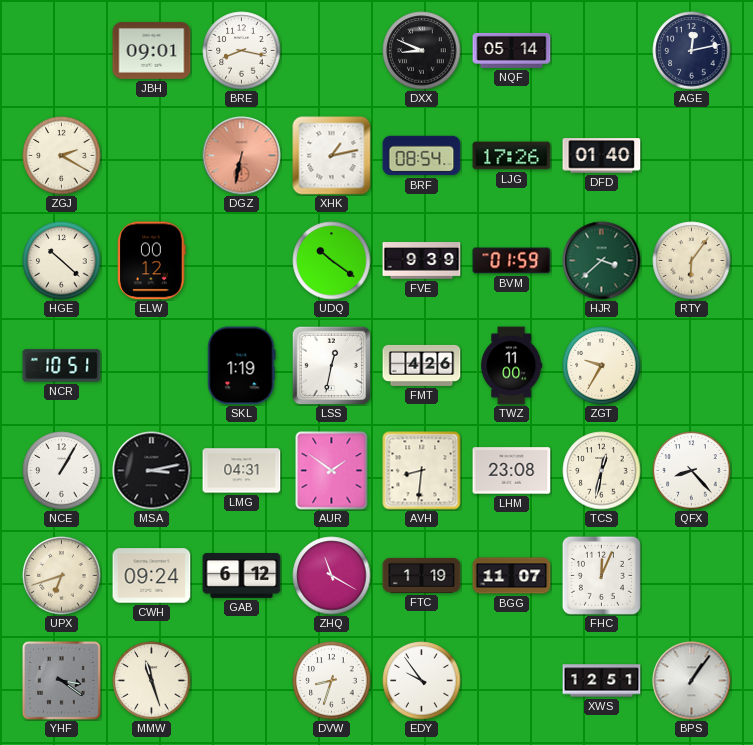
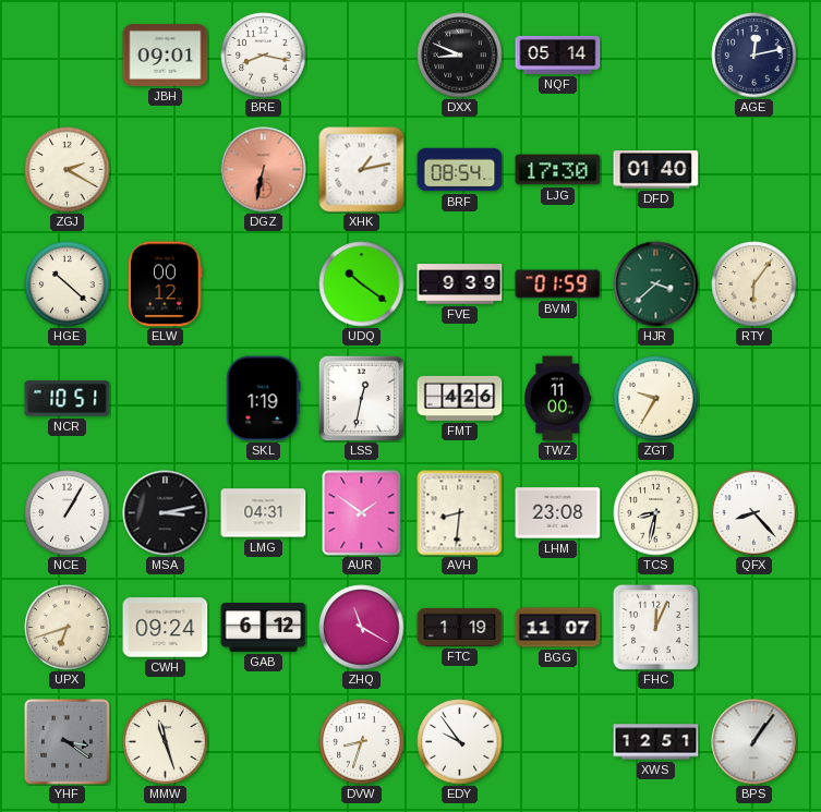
LJG: 17:26 -> 17:30 (558, 170)
TCS: 12:32 -> 8:32 (656, 513)
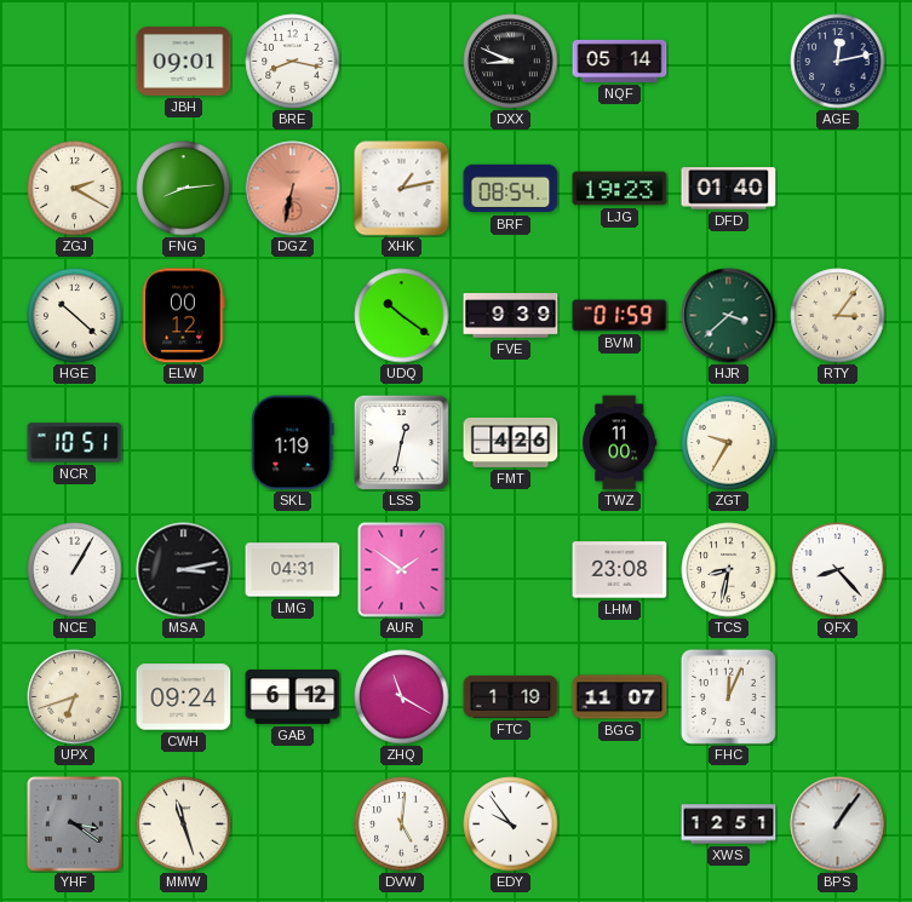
FNG: none -> 8:14 (184, 189)
LJG: 17:30 -> 19:23 (620, 189)
RTY: 6:06 -> 3:06 (838, 316)
AVH: 8:31 -> none (460, 513)
DVW: 8:33 -> 5:01 (402, 825)
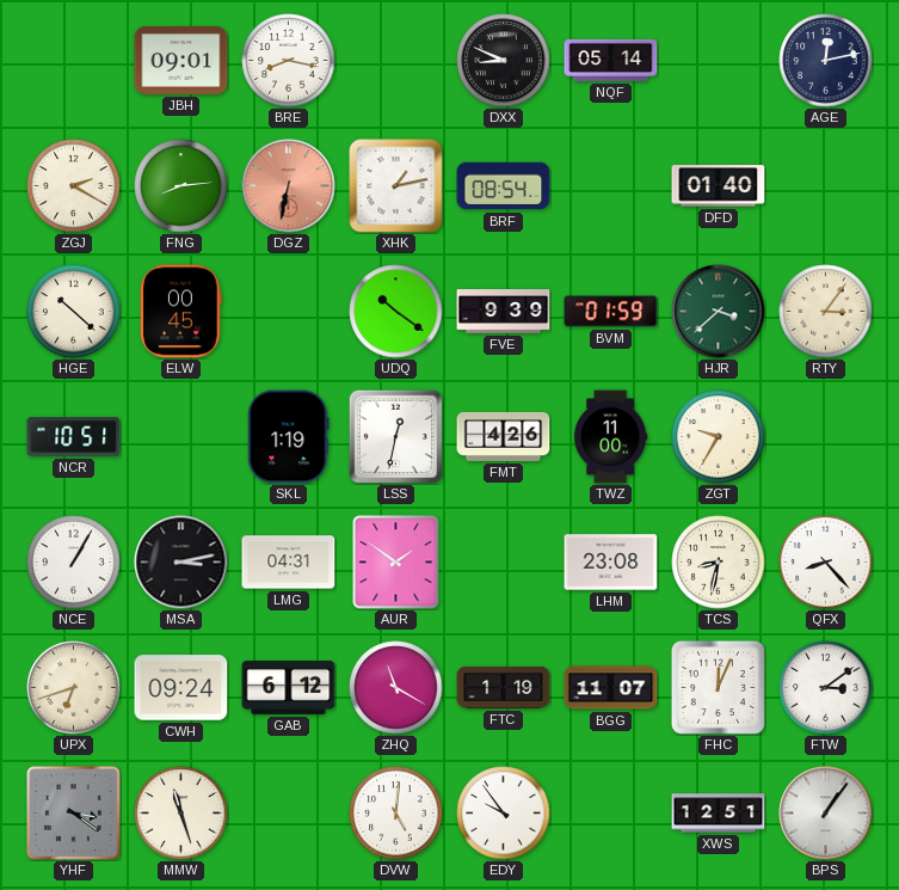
LJG: 19:23 -> none (620, 189)
ELW: 00:12 -> 00:45 (181, 312)
FTW: none -> 3:09 (826, 688)
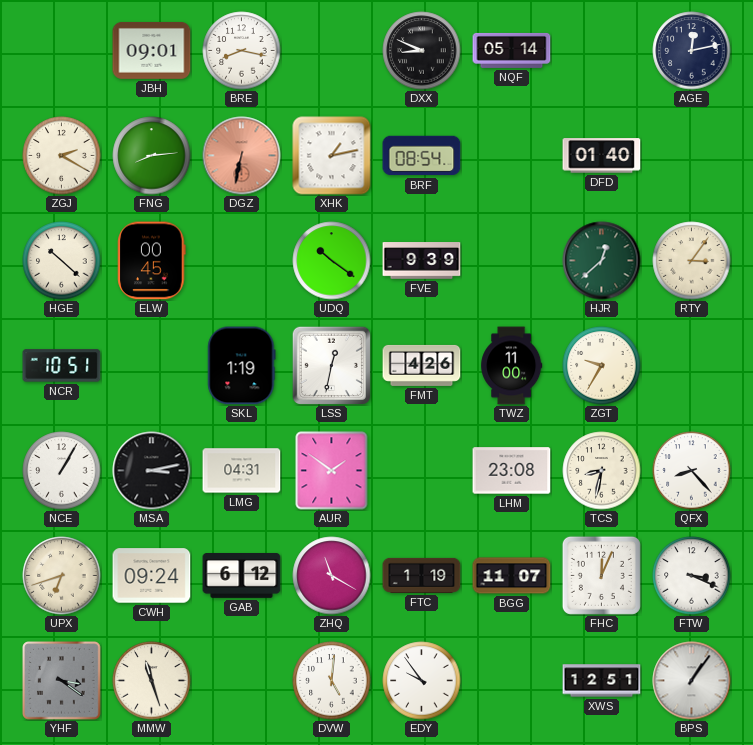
BVM: 01:59 -> none (611, 312)
HJR: 3:38 -> 12:38 (602, 261)
FTW: 3:09 -> 3:19 (692, 576)
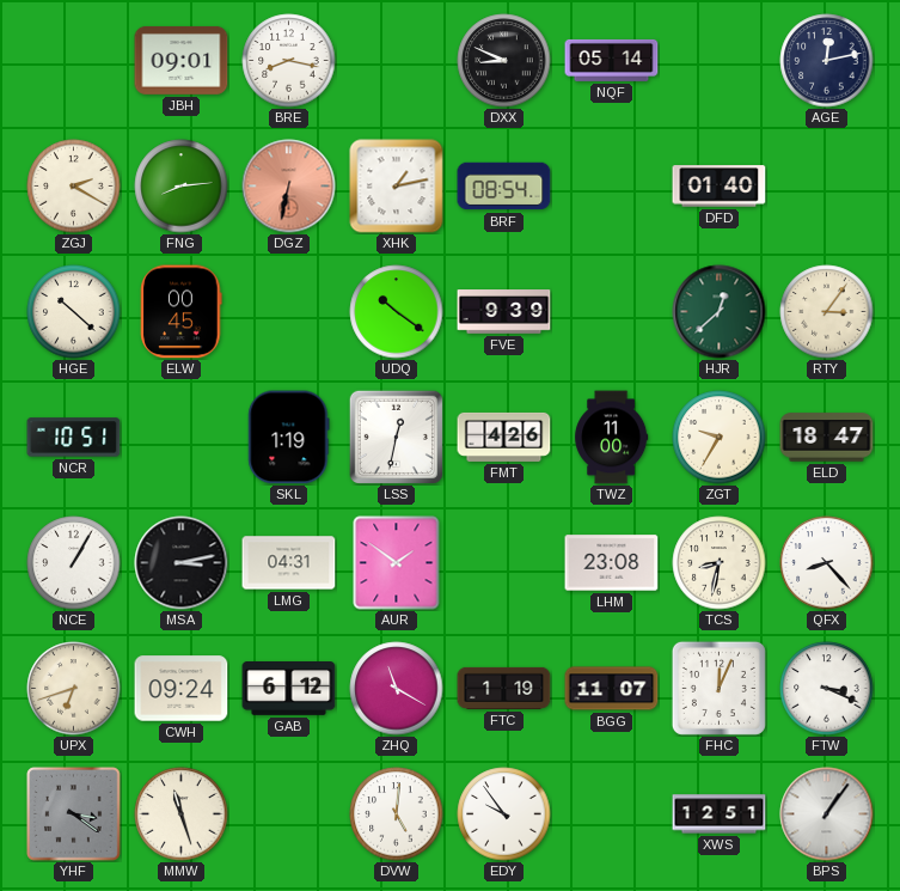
ELD: none -> 18:47 (827, 438)
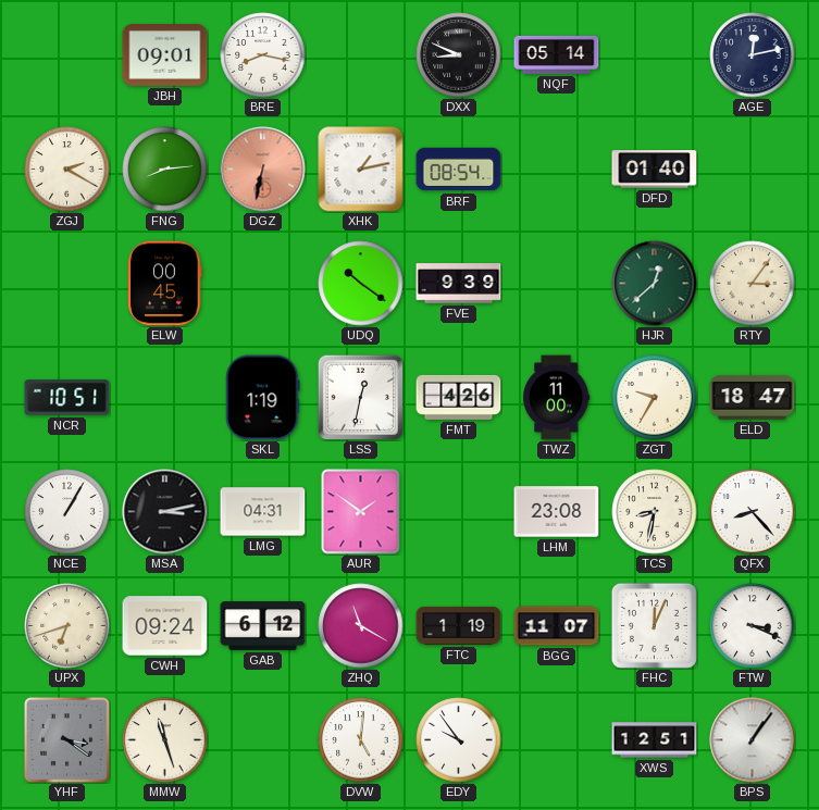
HGE: 10:22 -> none (74, 312)
